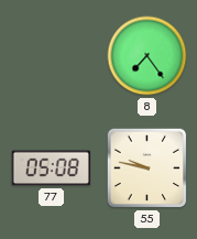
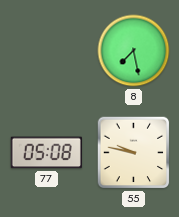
8: 7:24 -> 7:28 (134, 51)
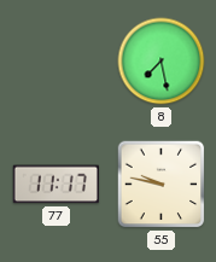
77: 05:08 -> 11:17 (56, 185)
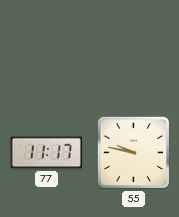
8: 7:28 -> none (162, 62)
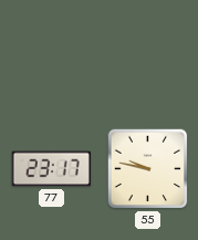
77: 11:17 -> 23:17 (51, 169)
